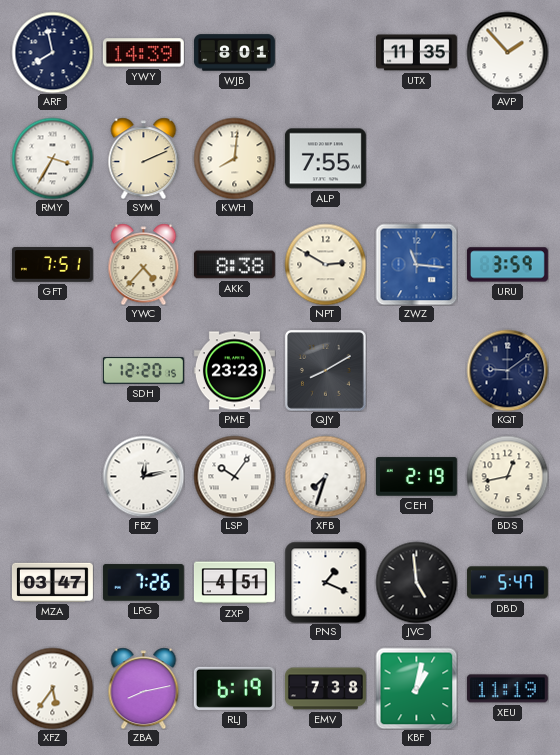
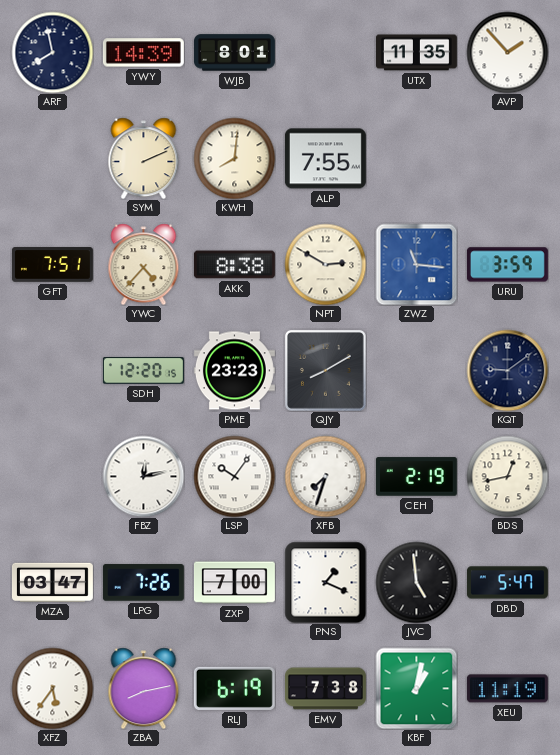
RMY: 3:35 -> none (52, 158)
ZXP: 4:51 -> 7:00 (234, 583)
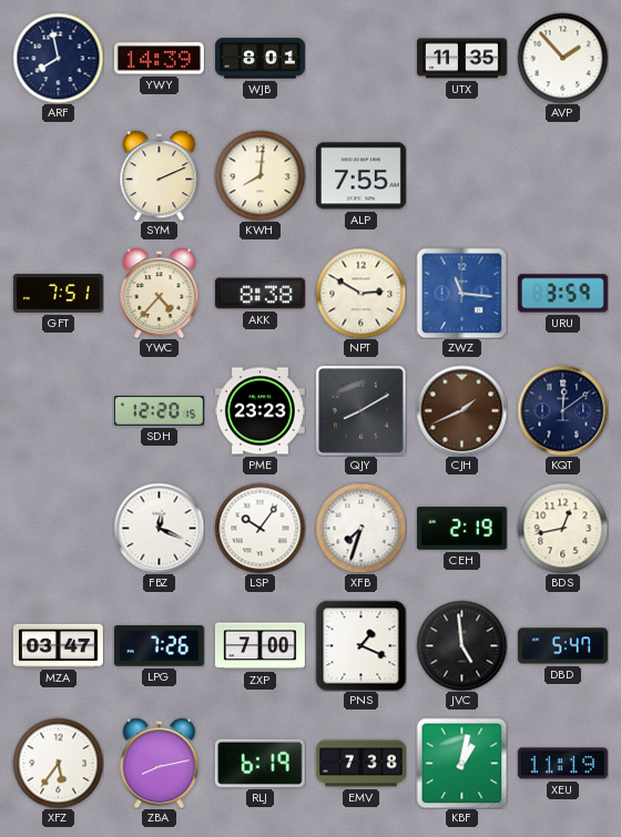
CJH: none -> 1:41 (461, 410)
KQT: 9:09 -> 12:09 (562, 410)
FBZ: 12:13 -> 12:19 (159, 528)
